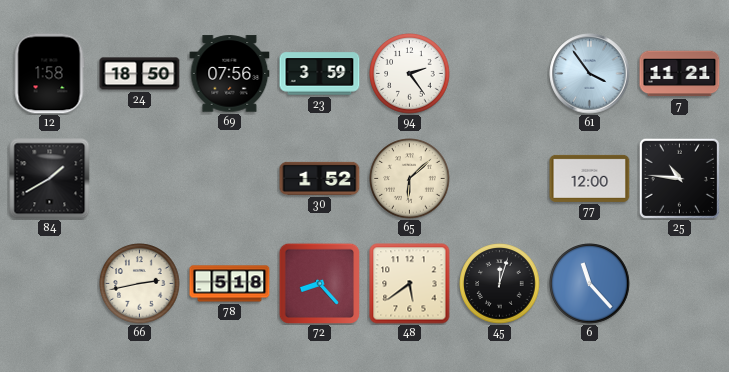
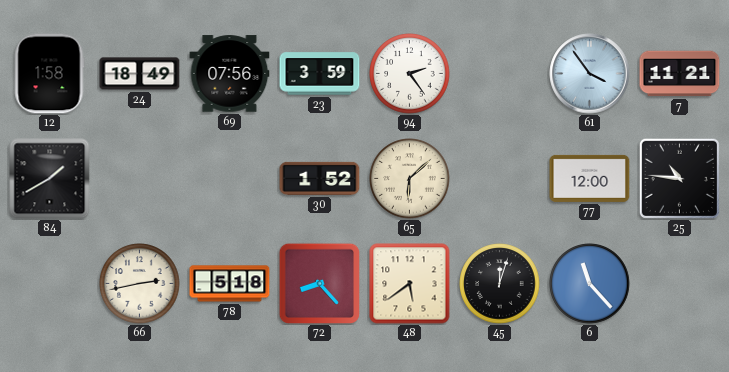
24: 18:50 -> 18:49 (140, 74)
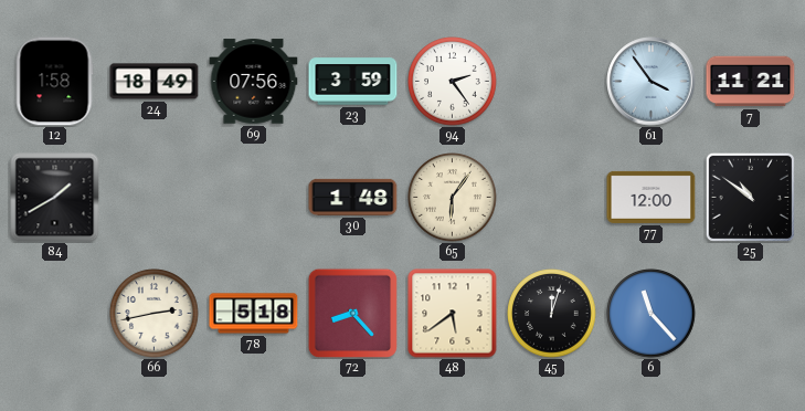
30: 1:52 -> 1:48 (353, 197)
65: 6:08 -> 6:06 (453, 198)
25: 10:46 -> 10:51 (750, 197)
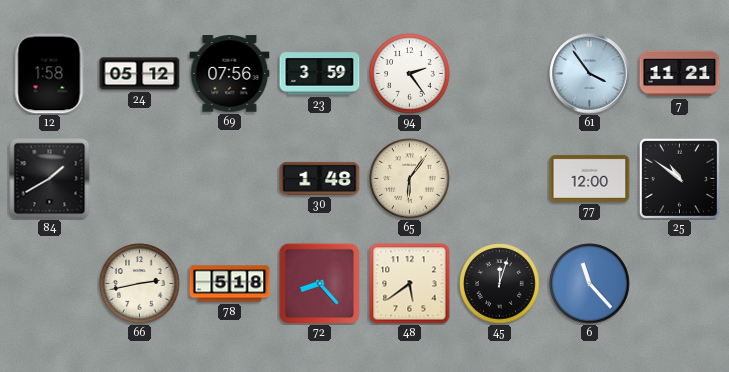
24: 18:49 -> 05:12 (140, 74)
